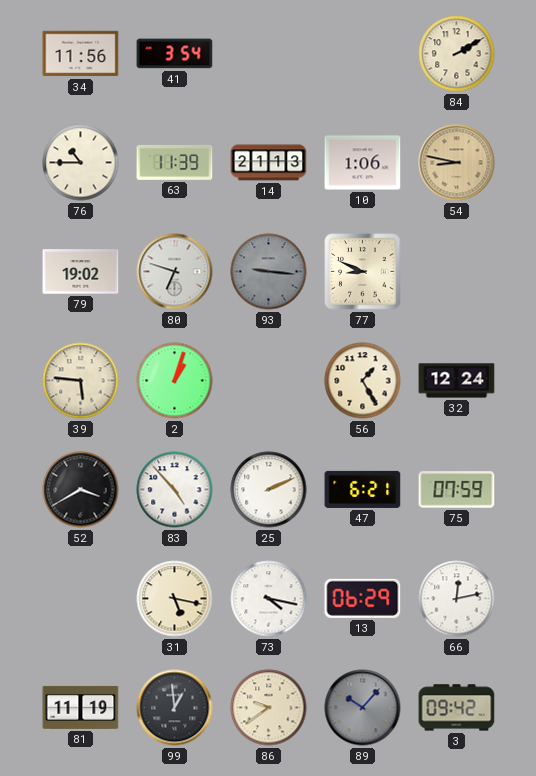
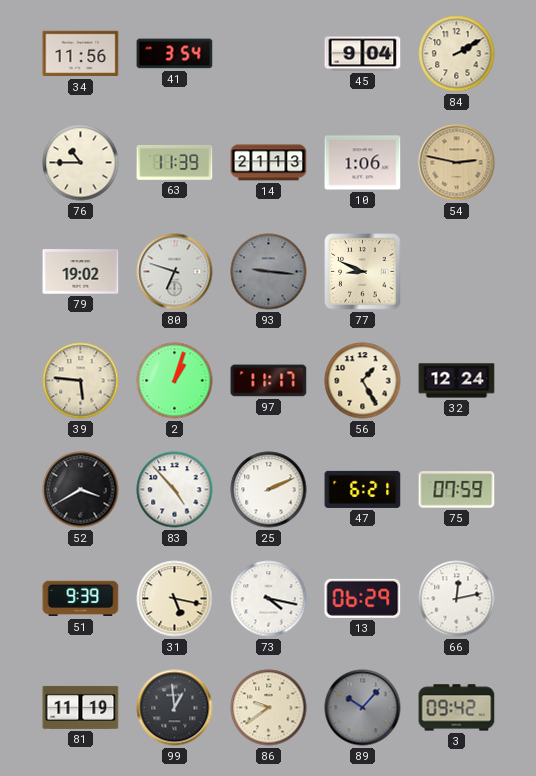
45: none -> 9:04 (363, 54)
54: 8:47 -> 2:47 (457, 163)
97: none -> 11:17 (269, 381)
51: none -> 9:39 (81, 599)
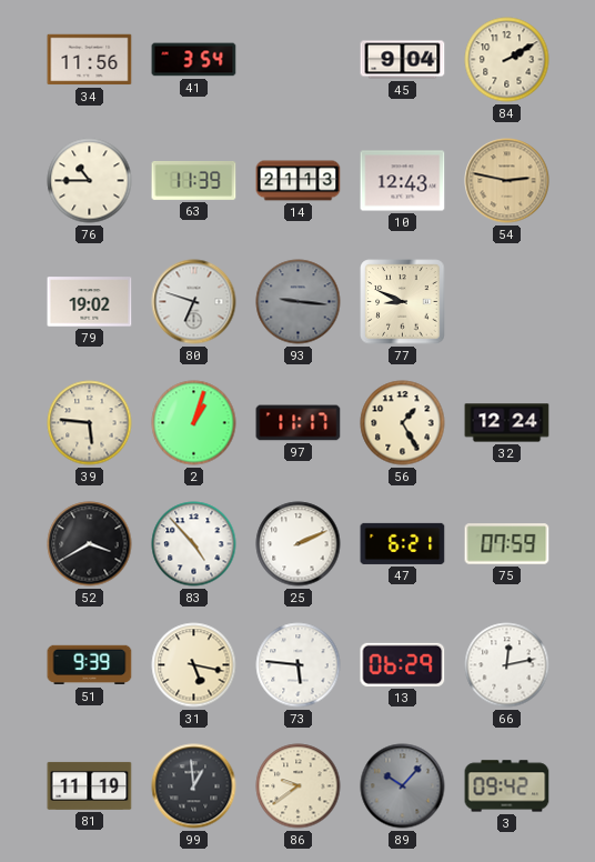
10: 1:06 -> 12:43 (403, 181)
73: 4:17 -> 5:46 (299, 665)
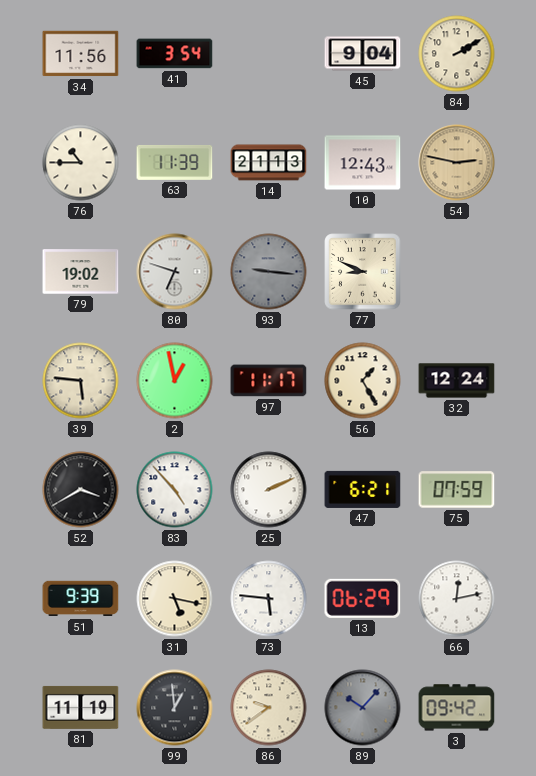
2: 1:03 -> 12:58 (175, 381)
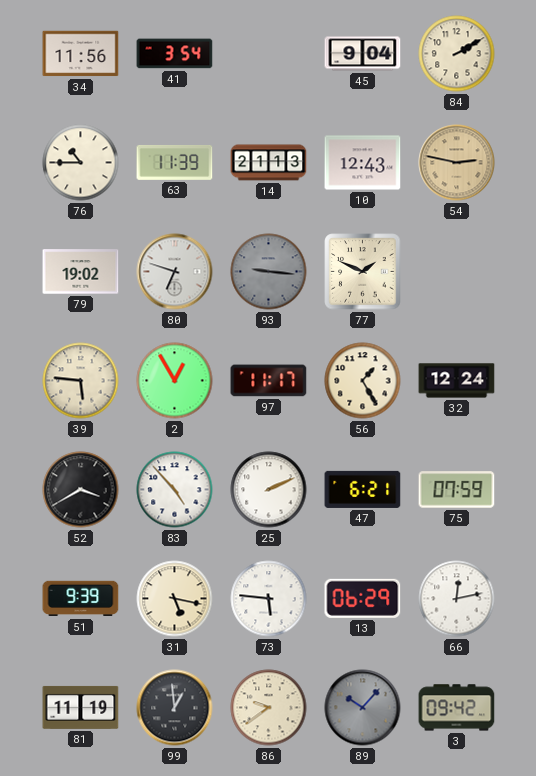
77: 8:49 -> 1:49 (363, 272)
2: 12:58 -> 12:55 (175, 381)
